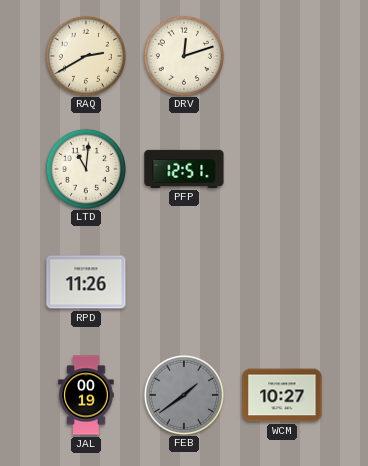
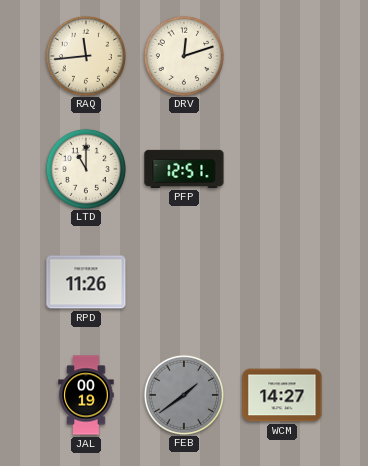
RAQ: 2:40 -> 11:44 (85, 55)
LTD: 11:01 -> 11:00 (85, 168)
WCM: 10:27 -> 14:27 (282, 395)
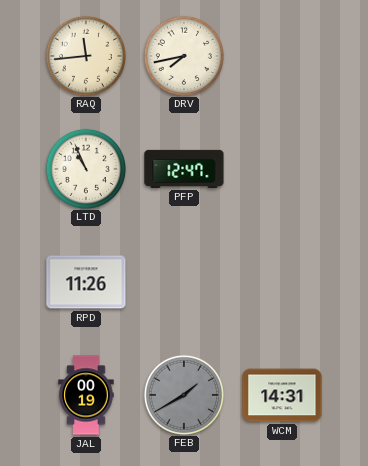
DRV: 12:12 -> 7:43 (183, 55)
LTD: 11:00 -> 10:56 (85, 168)
PFP: 12:51 -> 12:47 (184, 169)
FEB: 1:39 -> 1:40 (183, 394)
WCM: 14:27 -> 14:31 (282, 395)
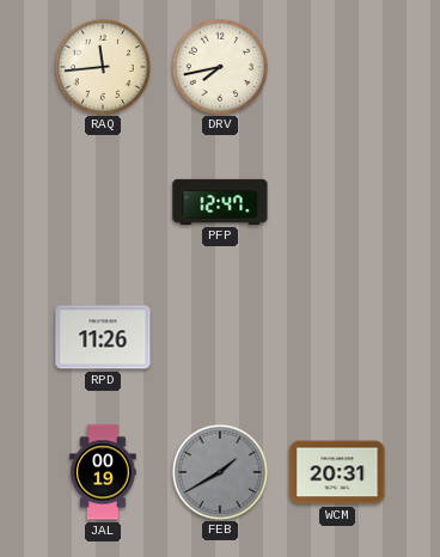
LTD: 10:56 -> none (85, 168)
WCM: 14:31 -> 20:31 (337, 472)
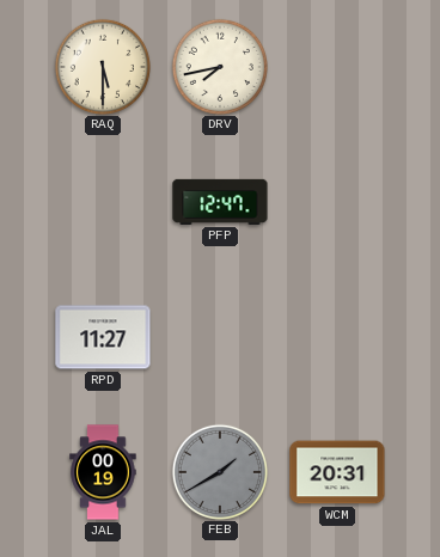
RAQ: 11:44 -> 5:30 (102, 66)
RPD: 11:26 -> 11:27 (103, 337)
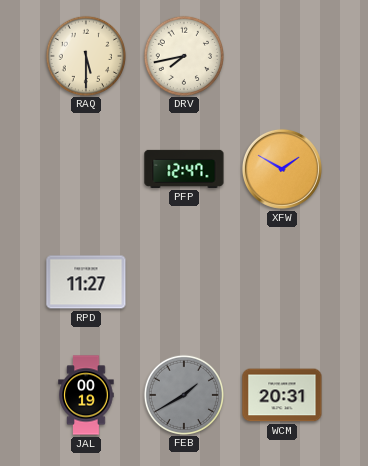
XFW: none -> 1:50 (282, 169)
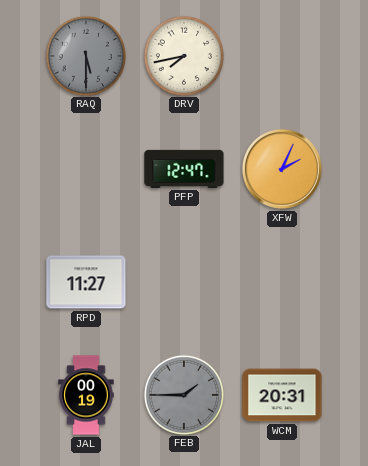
RAQ dial: cream -> grey (85, 55)
XFW: 1:50 -> 2:04 (282, 169)
FEB: 1:40 -> 1:45 (183, 394)
